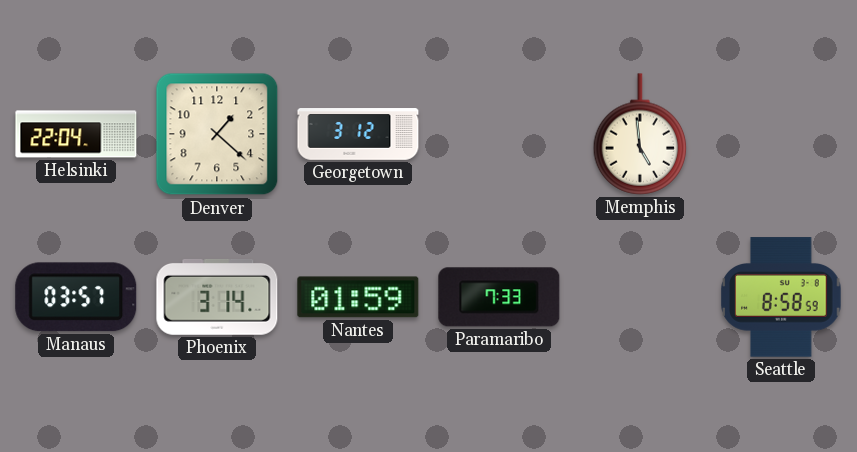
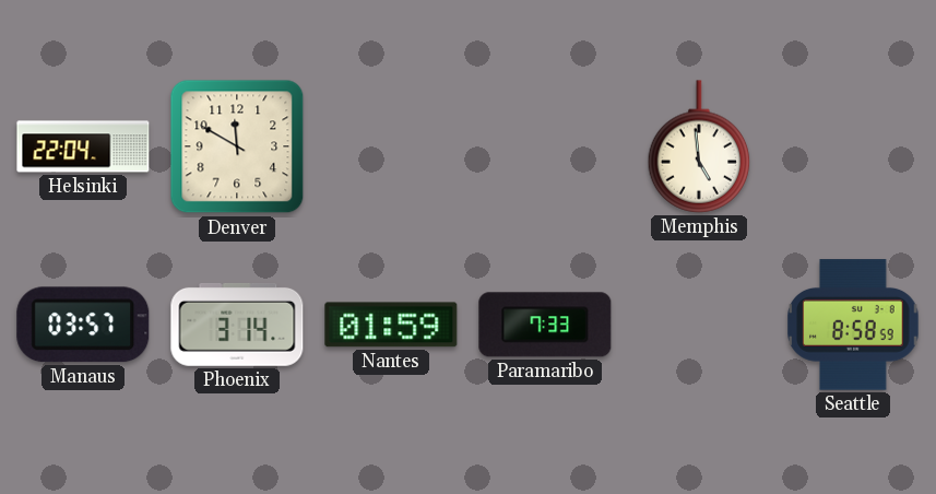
Denver: 1:22 -> 11:50 (237, 146)
Georgetown: 3:12 -> none (358, 134)
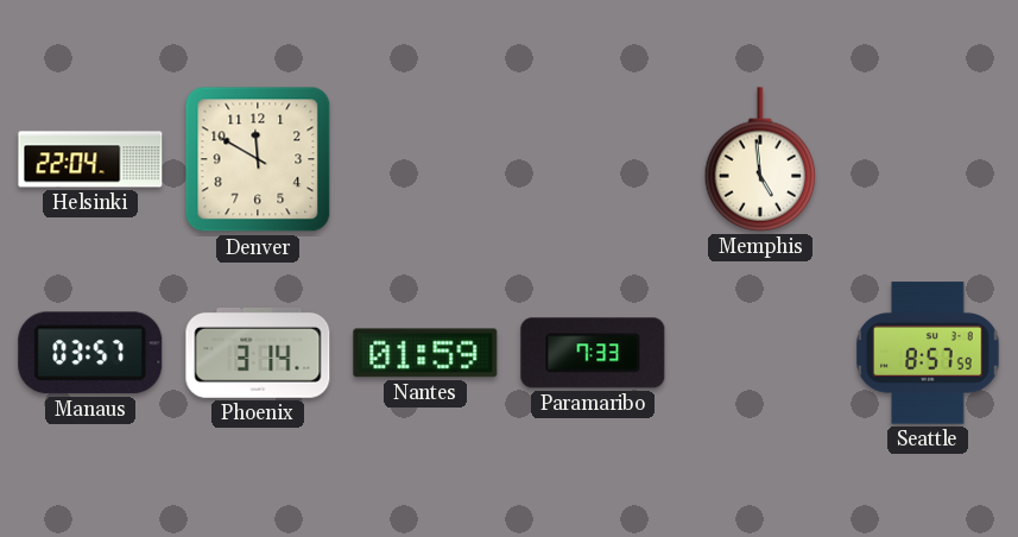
Seattle: 8:58 -> 8:57 (928, 353)
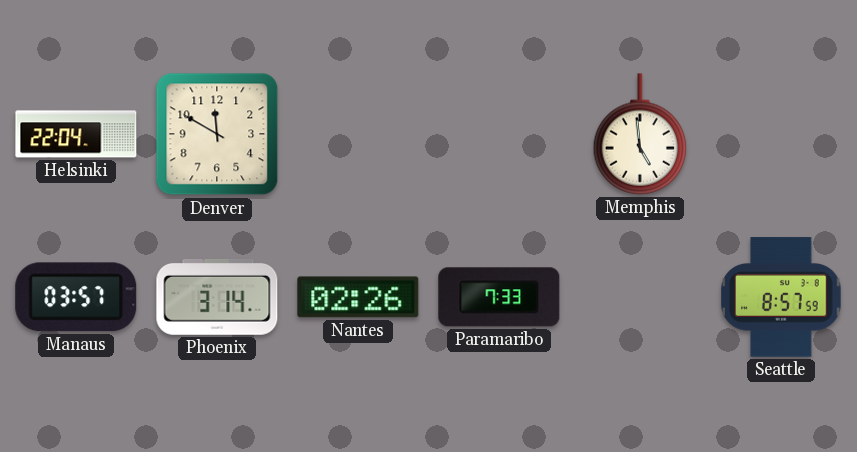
Nantes: 01:59 -> 02:26 (358, 297)
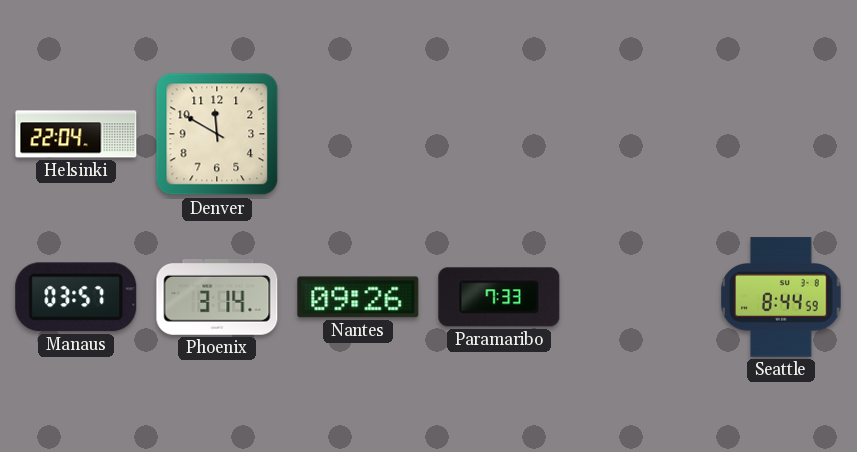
Memphis: 4:59 -> none (640, 134)
Nantes: 02:26 -> 09:26 (358, 297)
Seattle: 8:57 -> 8:44 (781, 297)
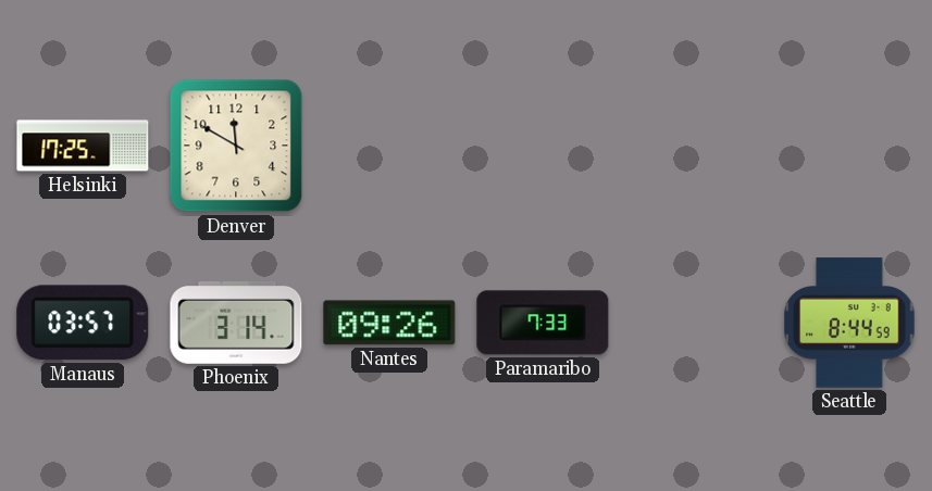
Helsinki: 22:04 -> 17:25 (83, 146)
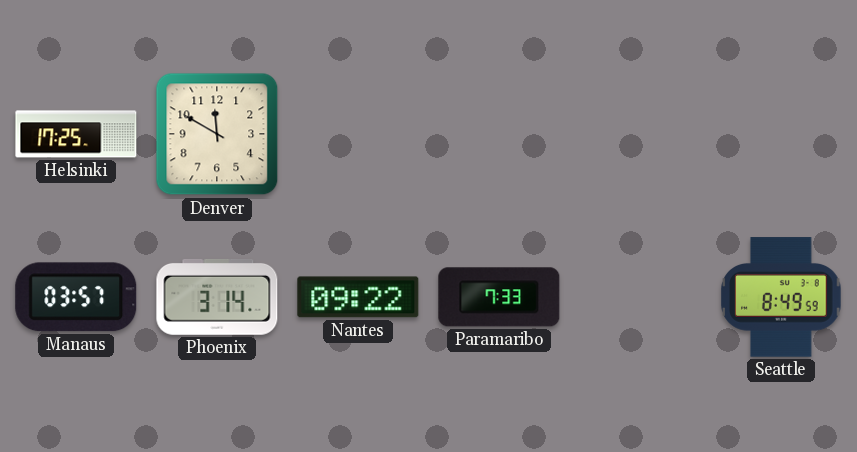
Nantes: 09:26 -> 09:22 (358, 297)
Seattle: 8:44 -> 8:49 (781, 297)
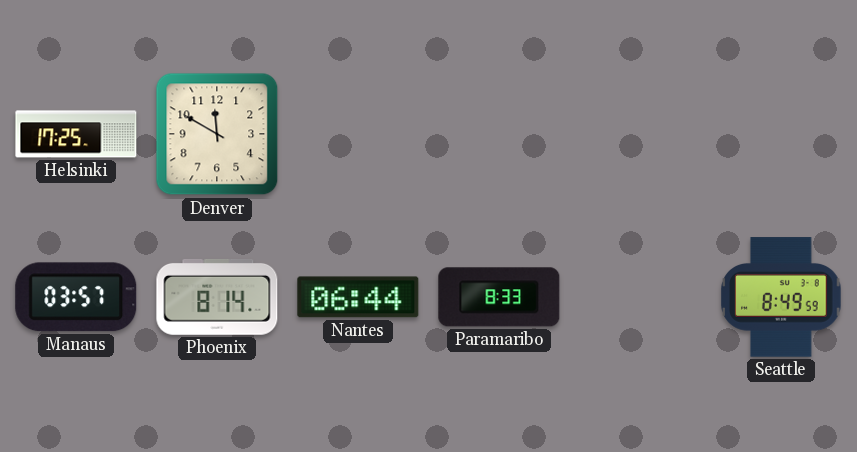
Phoenix: 3:14 -> 8:14 (217, 297)
Nantes: 09:22 -> 06:44 (358, 297)
Paramaribo: 7:33 -> 8:33 (499, 297)
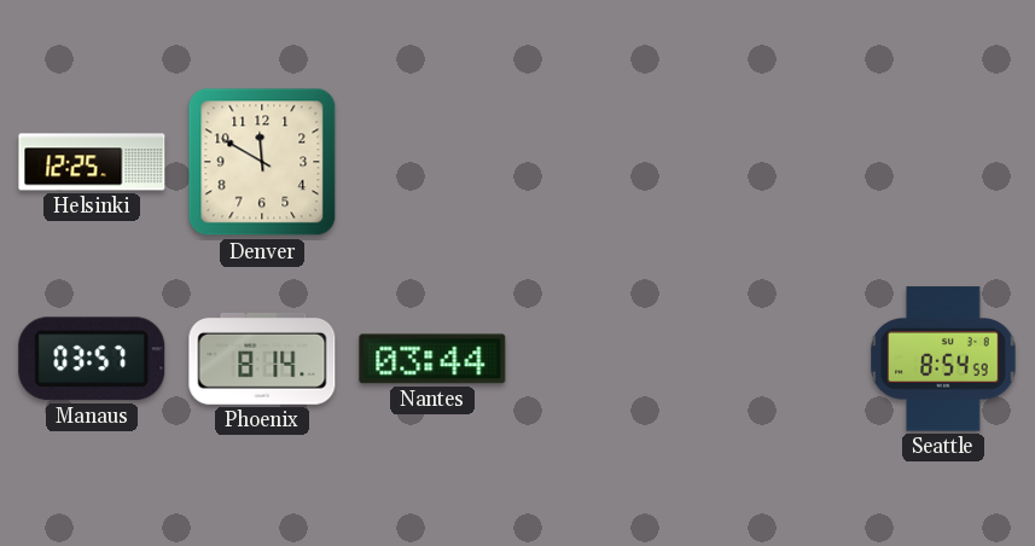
Helsinki: 17:25 -> 12:25 (92, 162)
Nantes: 06:44 -> 03:44 (432, 359)
Paramaribo: 8:33 -> none (499, 297)
Seattle: 8:49 -> 8:54 (943, 359)
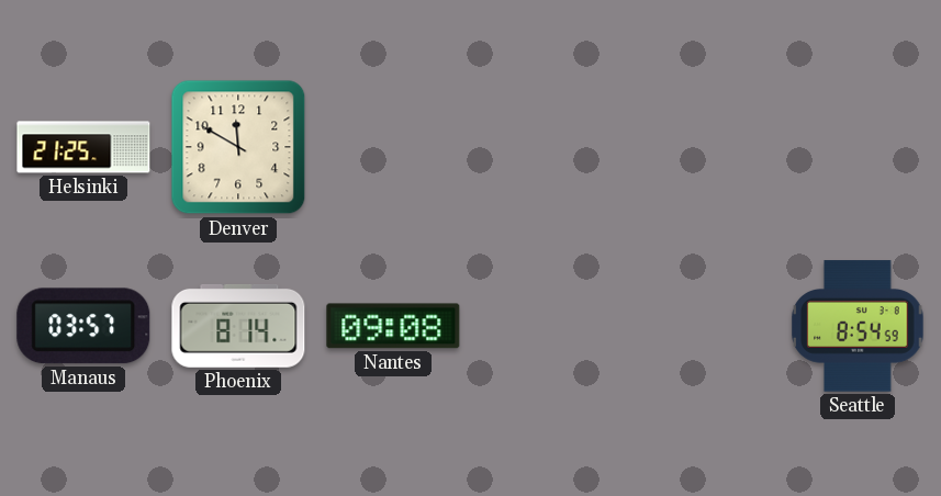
Helsinki: 12:25 -> 21:25 (83, 147)
Nantes: 03:44 -> 09:08 (393, 326)
